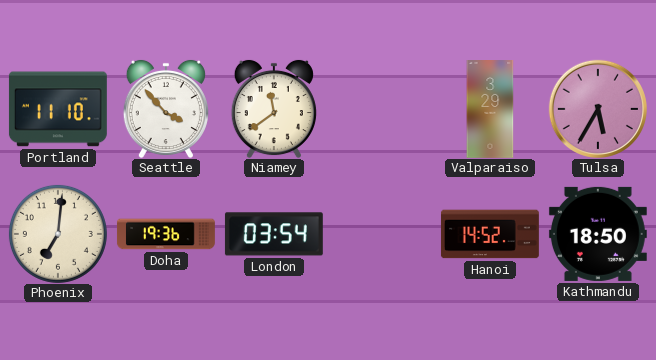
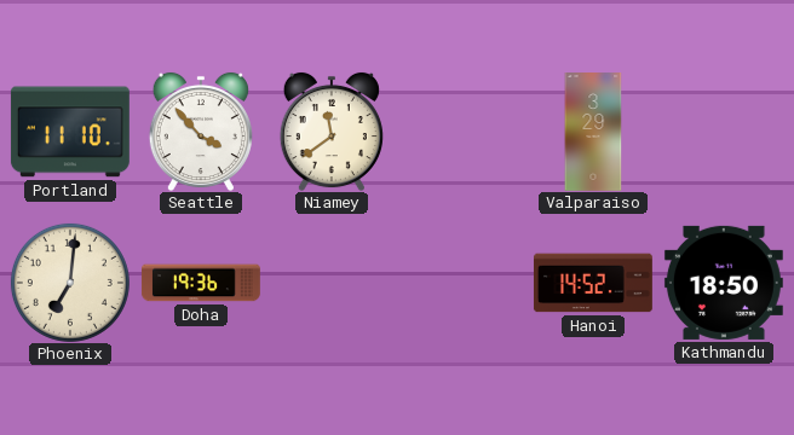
Tulsa: 5:35 -> none (598, 109)
London: 03:54 -> none (274, 234)
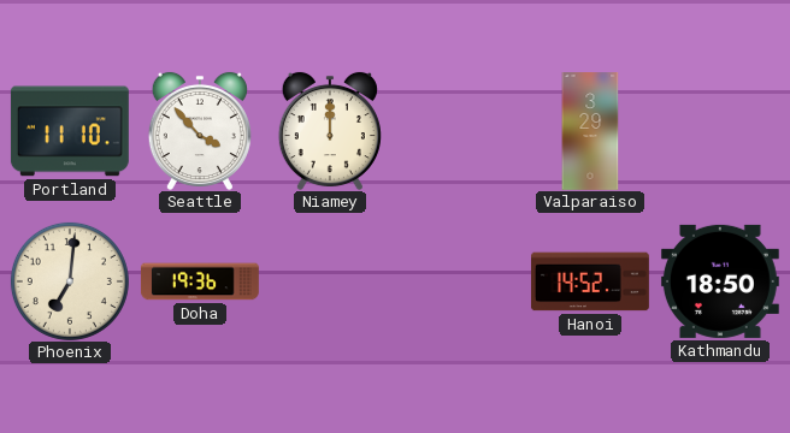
Niamey: 11:39 -> 12:00 (330, 131)
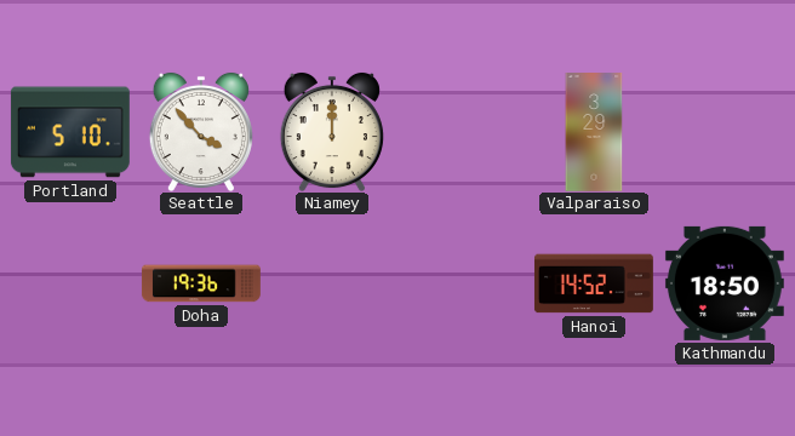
Portland: 11:10 -> 5:10 (70, 132)
Phoenix: 7:01 -> none (70, 281)
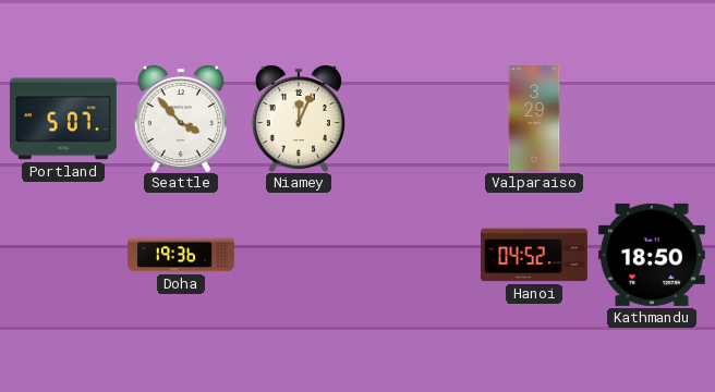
Portland: 5:10 -> 5:07 (63, 119)
Niamey: 12:00 -> 12:04 (299, 119)
Hanoi: 14:52 -> 04:52 (534, 255)
